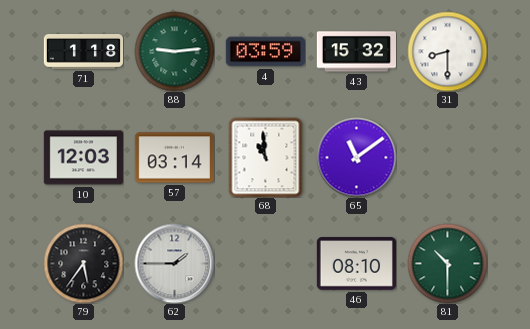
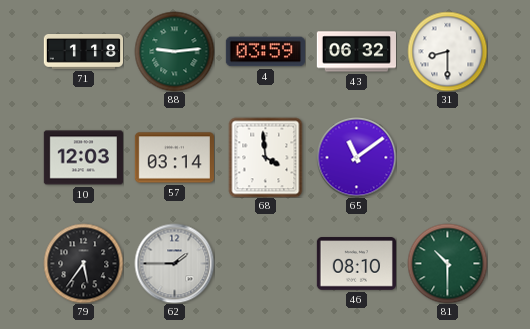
43: 15:32 -> 06:32 (356, 52)
68: 10:59 -> 3:59 (266, 157)
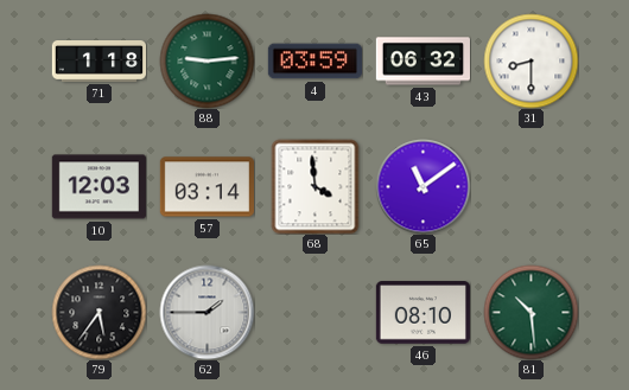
81: 10:30 -> 10:29 (530, 312)
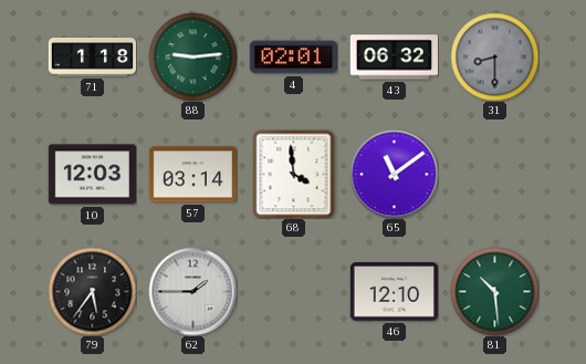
4: 03:59 -> 02:01 (293, 58)
31 dial: white -> grey (494, 56)
46: 08:10 -> 12:10 (394, 292)
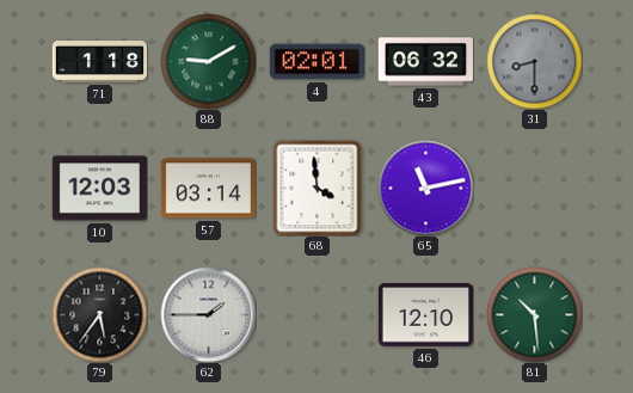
88: 9:14 -> 9:10 (208, 61)
65: 11:09 -> 11:13 (425, 188)
